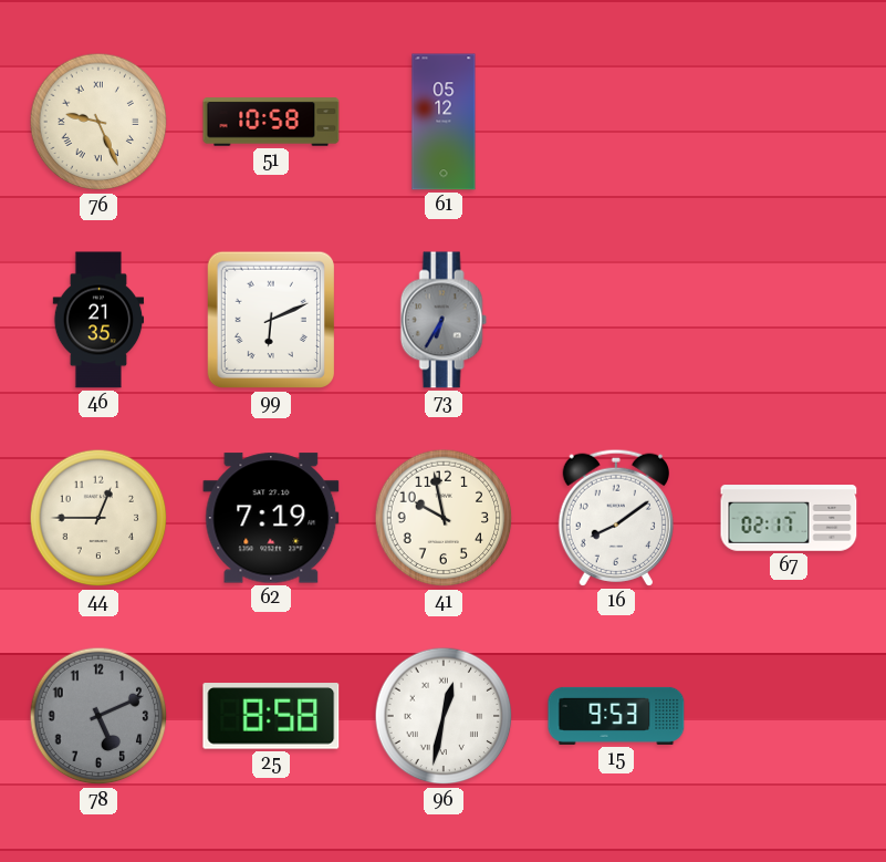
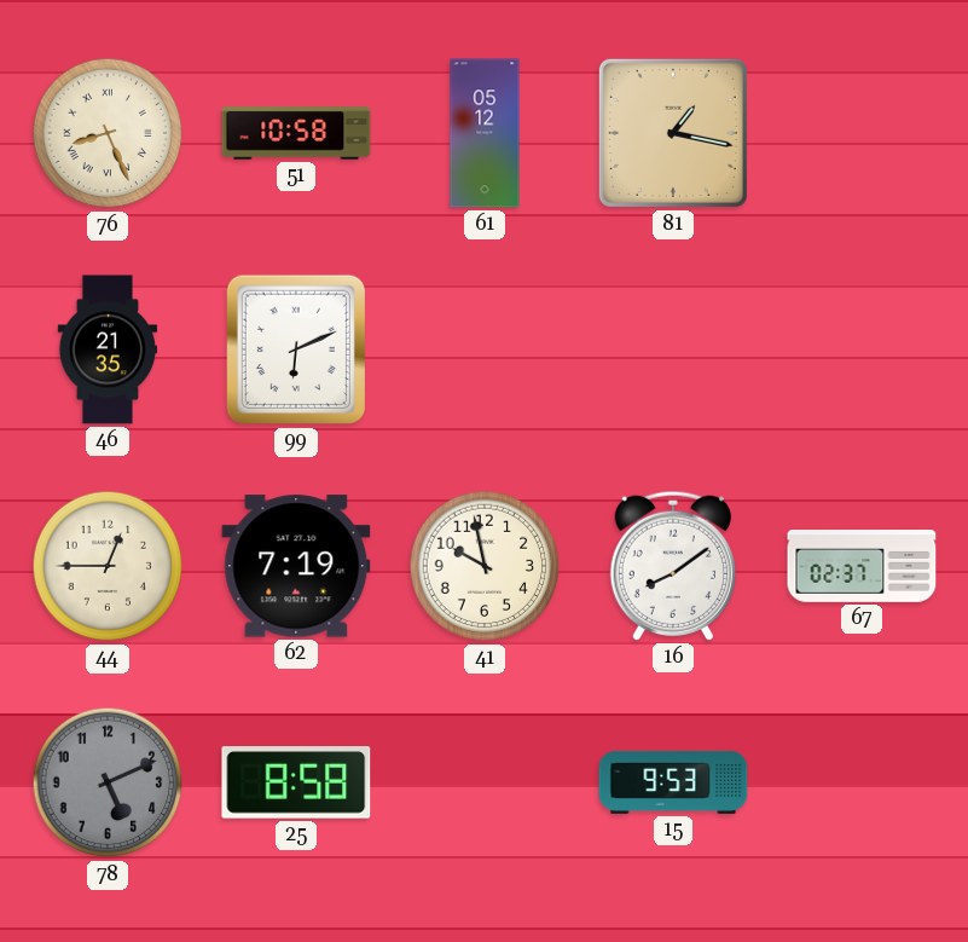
76: 9:26 -> 8:26 (108, 133)
81: none -> 1:17 (673, 133)
73: 6:35 -> none (444, 320)
67: 02:17 -> 02:37 (862, 566)
96: 12:32 -> none (444, 716)
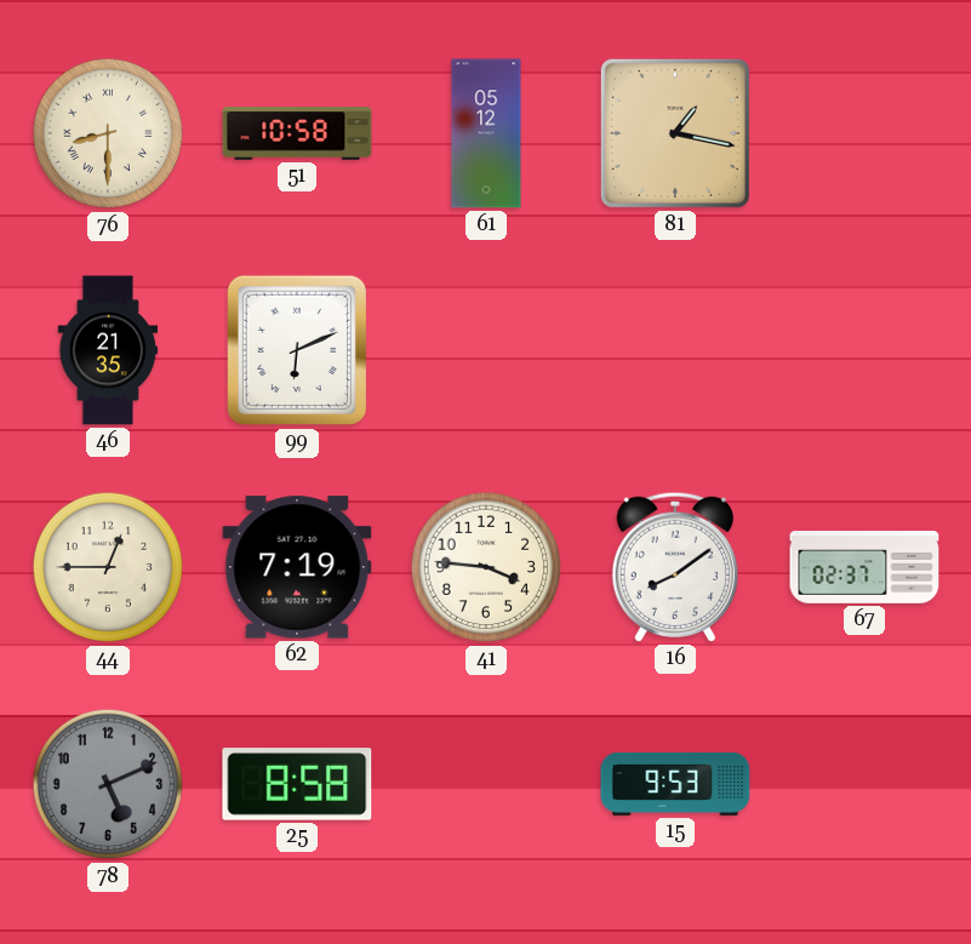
76: 8:26 -> 8:30 (108, 133)
41: 9:58 -> 3:46 (486, 567)
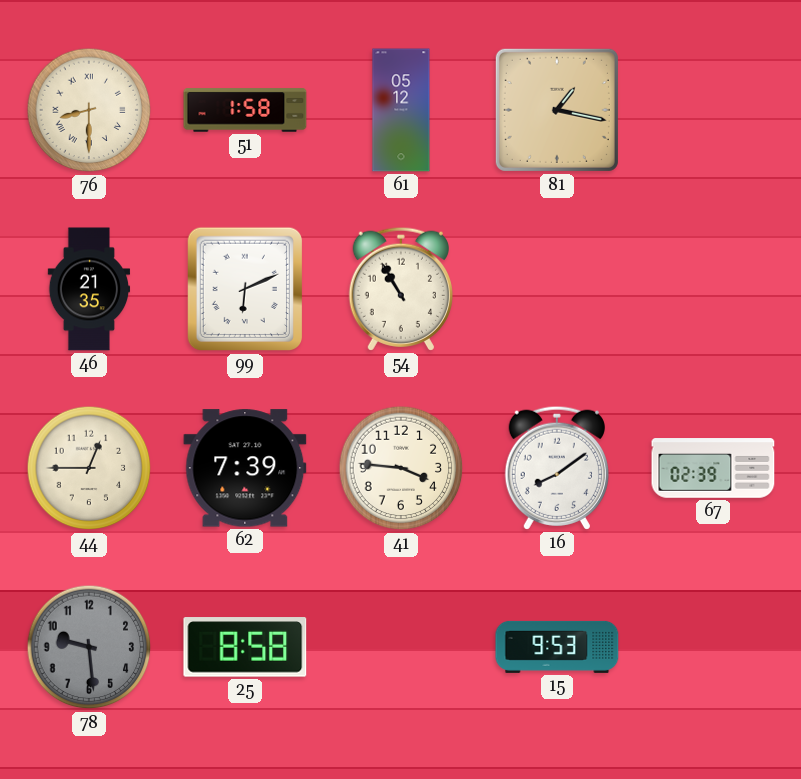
51: 10:58 -> 1:58 (245, 110)
54: none -> 10:55 (401, 289)
62: 7:19 -> 7:39 (245, 468)
67: 02:37 -> 02:39 (713, 468)
78: 5:11 -> 9:29 (89, 647)
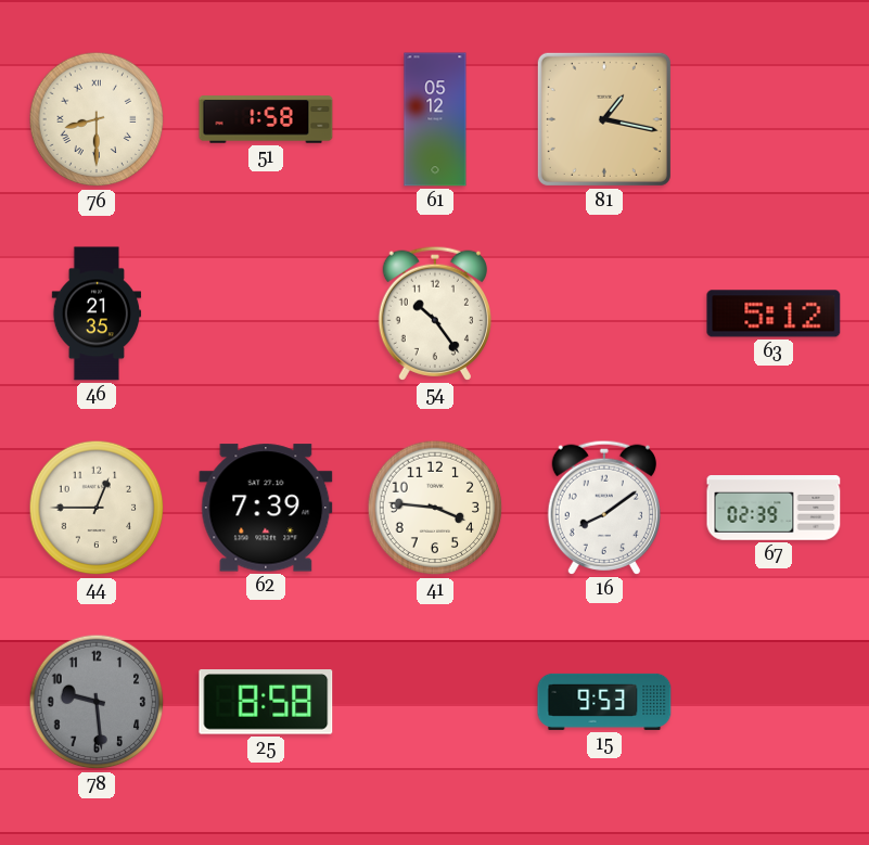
99: 6:11 -> none (244, 289)
54: 10:55 -> 10:24 (435, 313)
63: none -> 5:12 (774, 313)
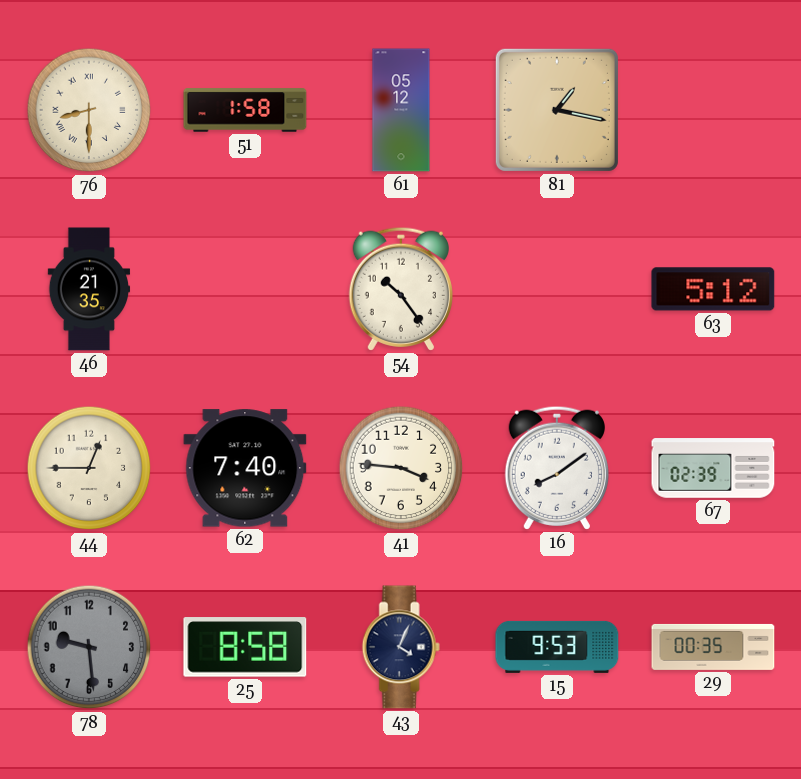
62: 7:39 -> 7:40 (245, 468)
43: none -> 4:04 (401, 647)
29: none -> 00:35 (713, 647)
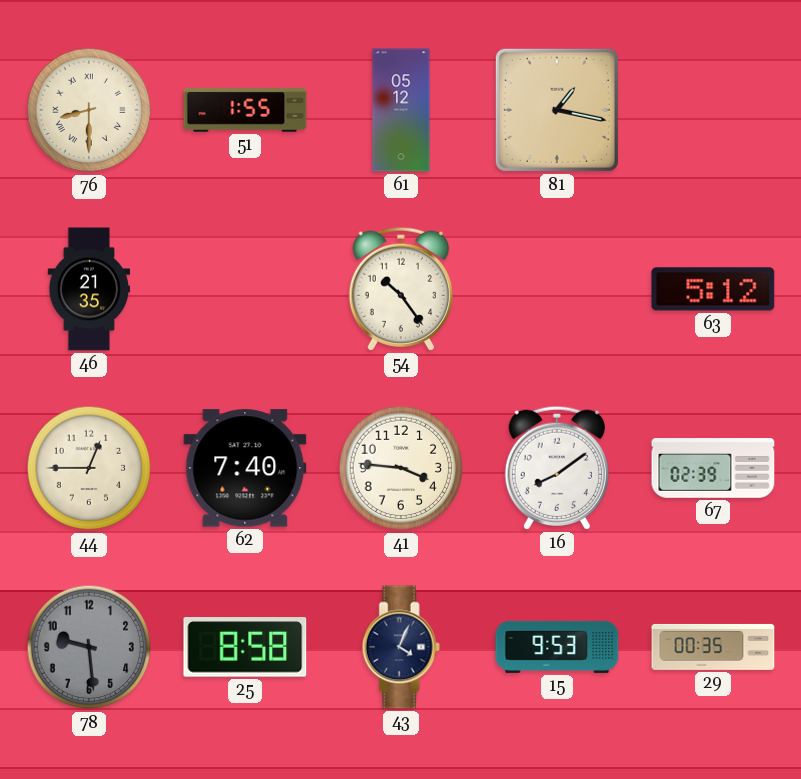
51: 1:58 -> 1:55 (245, 110)
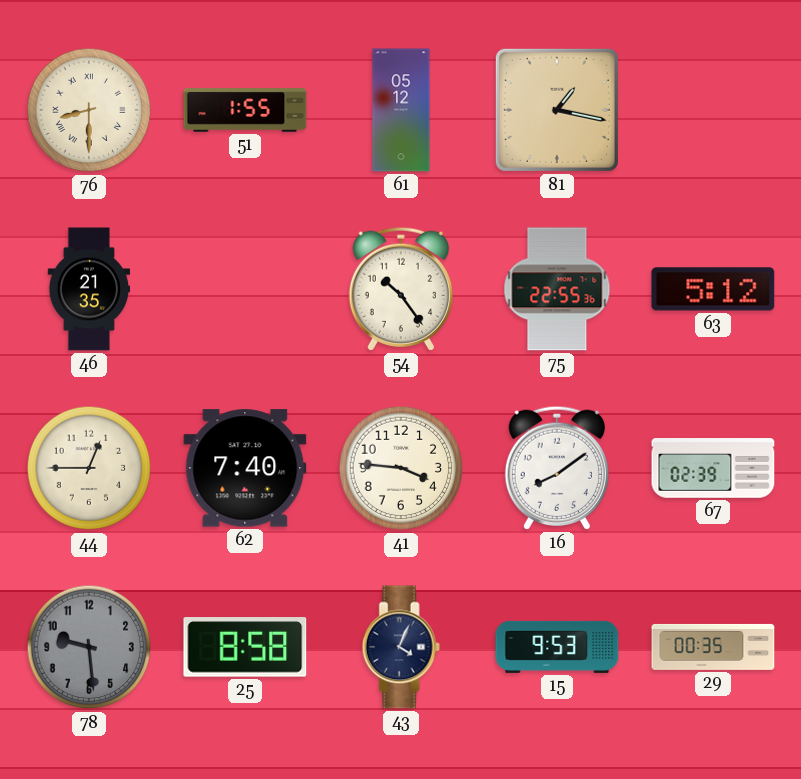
75: none -> 22:55 (557, 289)
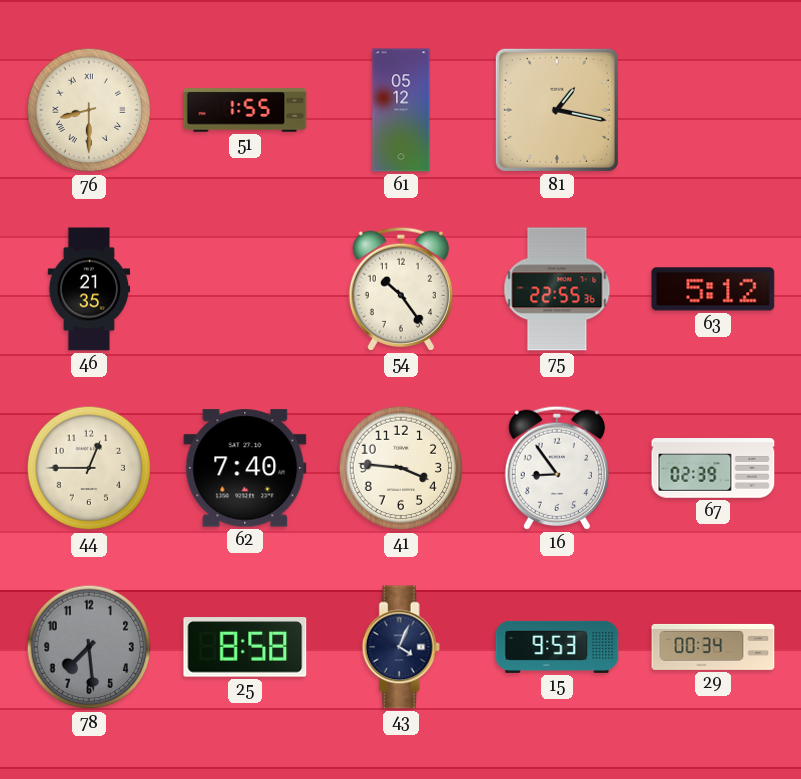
16: 8:09 -> 8:54 (557, 468)
78: 9:29 -> 7:29 (89, 647)
29: 00:35 -> 00:34 (713, 647)
